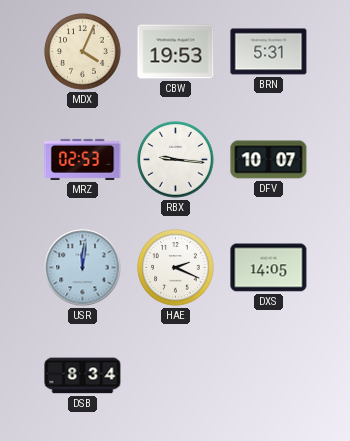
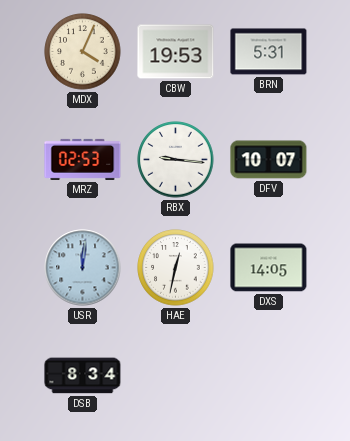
HAE: 2:19 -> 12:32 (176, 268)
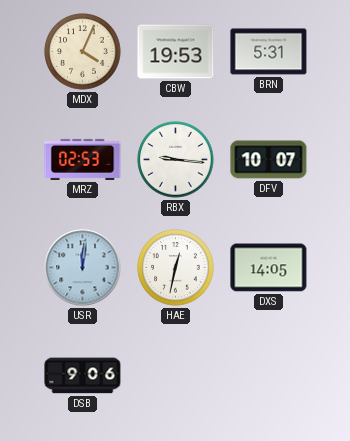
DSB: 8:34 -> 9:06 (83, 376)
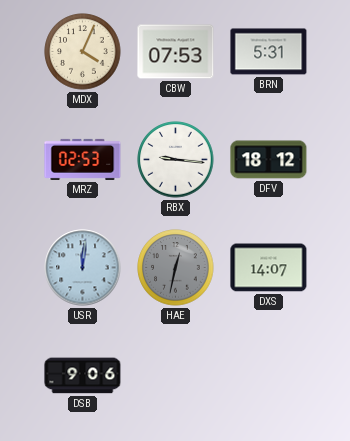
CBW: 19:53 -> 07:53 (176, 52)
DFV: 10:07 -> 18:12 (269, 160)
HAE dial: white -> grey (176, 268)
DXS: 14:05 -> 14:07 (269, 268)
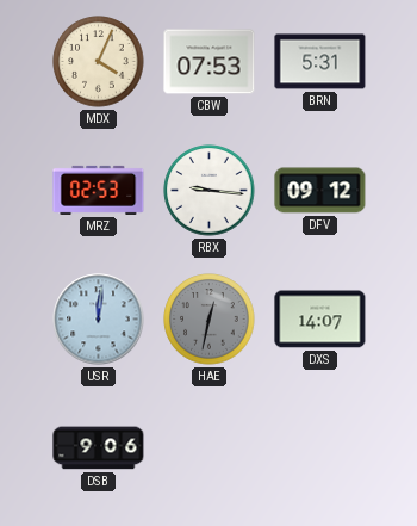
DFV: 18:12 -> 09:12 (320, 191)
